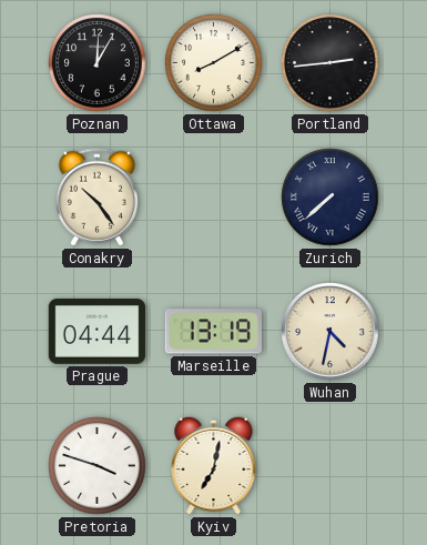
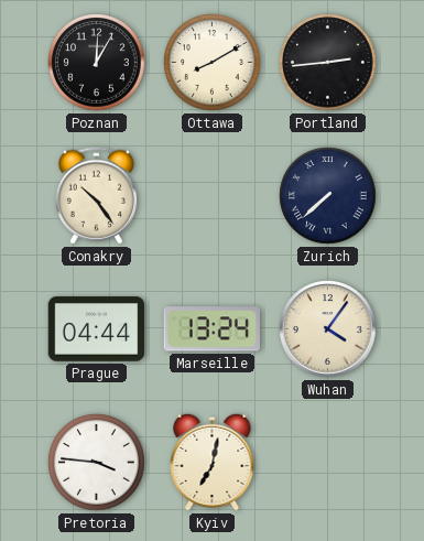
Marseille: 13:19 -> 13:24 (211, 329)
Wuhan: 4:32 -> 4:06 (328, 329)
Pretoria: 3:48 -> 3:46 (97, 463)
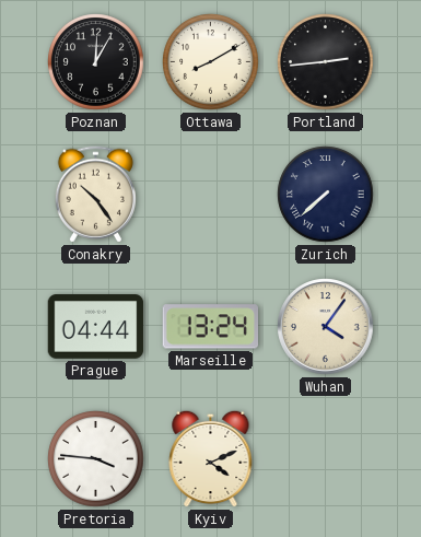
Kyiv: 7:02 -> 4:11 (211, 458)
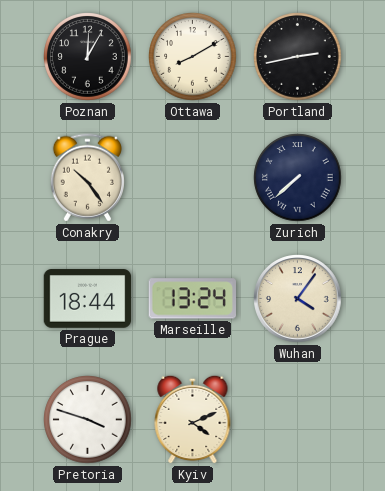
Portland: 2:44 -> 2:43 (298, 57)
Prague: 04:44 -> 18:44 (88, 299)
Pretoria: 3:46 -> 3:48 (88, 420)
